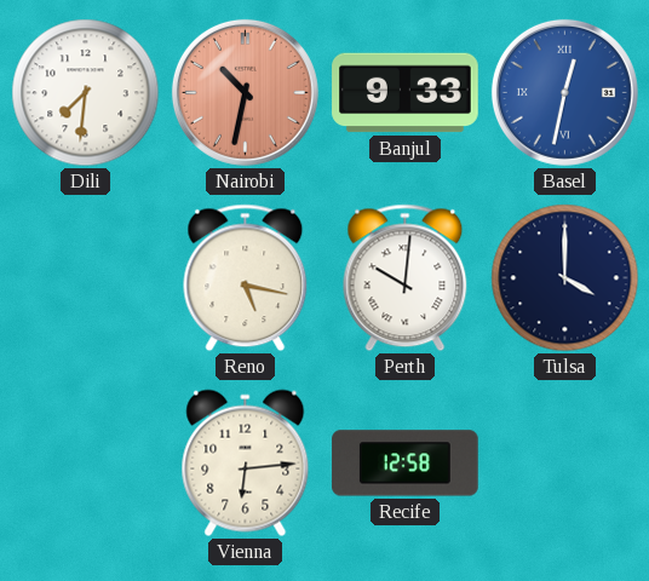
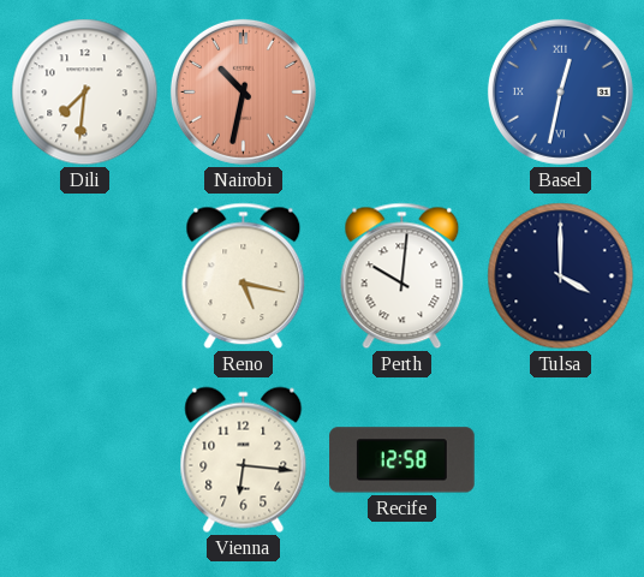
Banjul: 9:33 -> none (406, 93)
Vienna: 6:14 -> 6:16 (244, 460)
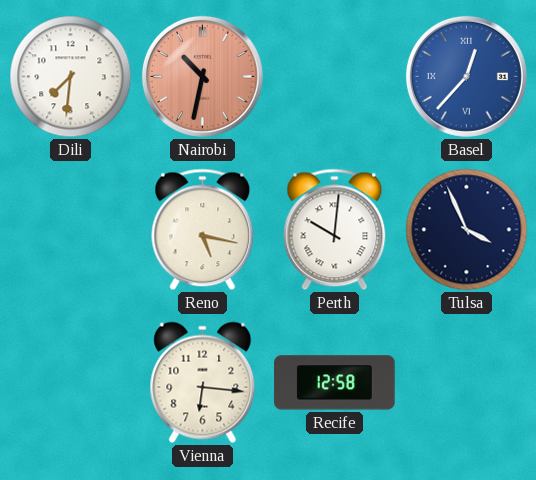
Basel: 12:32 -> 12:37 (466, 76)
Tulsa: 4:00 -> 3:56 (467, 230)
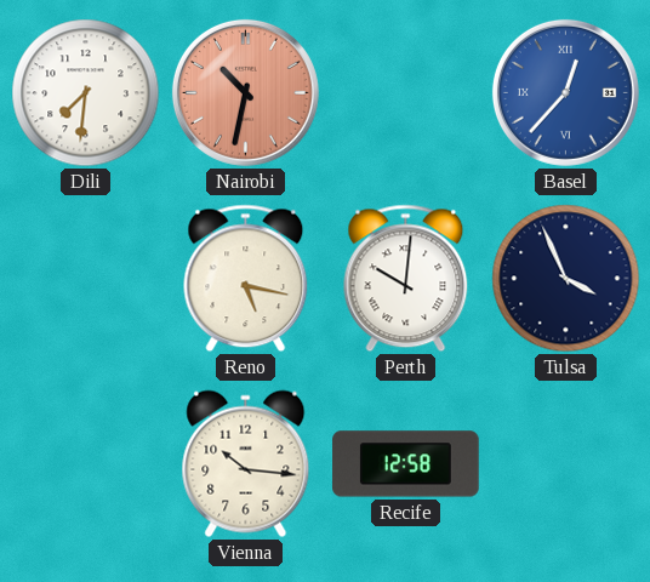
Vienna: 6:16 -> 10:16 (246, 464)
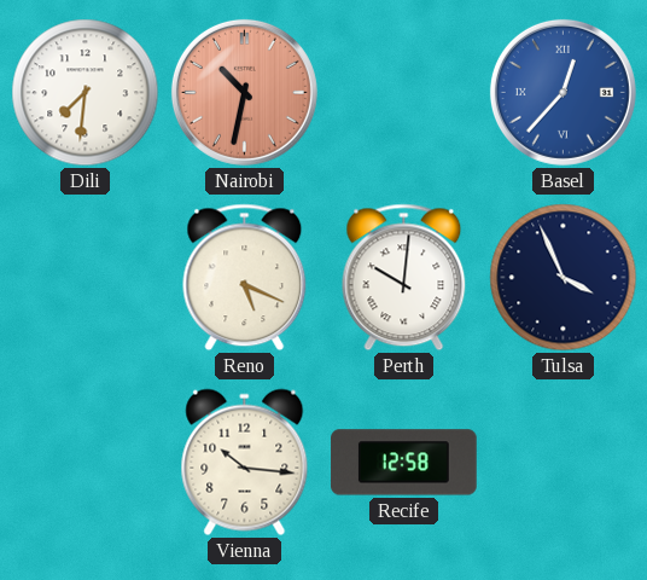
Reno: 5:17 -> 5:19 (245, 278)
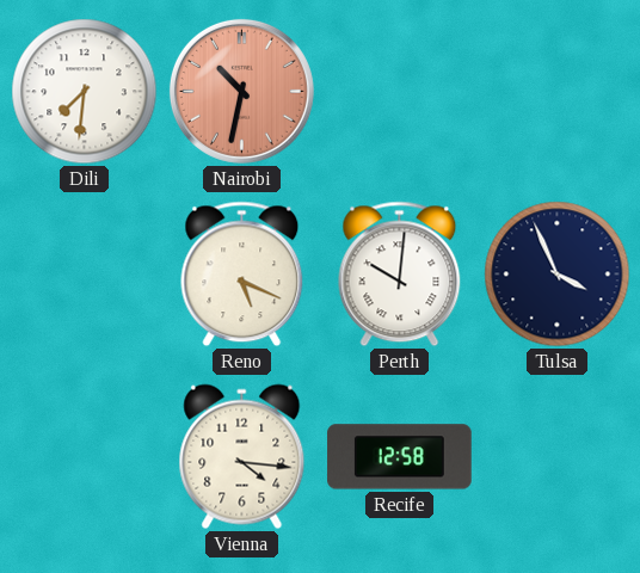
Basel: 12:37 -> none (563, 92)
Vienna: 10:16 -> 4:16 (242, 457)
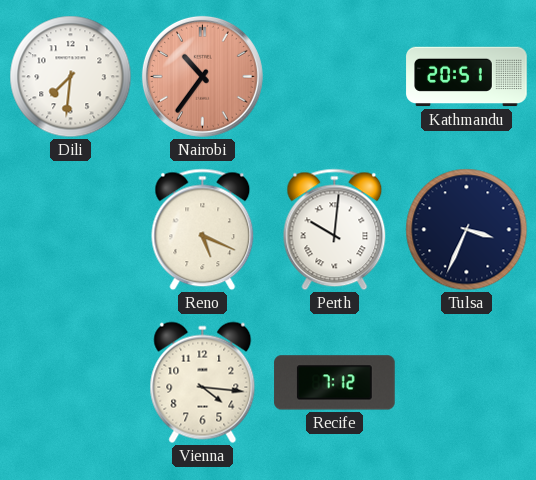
Nairobi: 10:32 -> 10:36 (202, 76)
Kathmandu: none -> 20:51 (467, 77)
Tulsa: 3:56 -> 3:34 (467, 230)
Recife: 12:58 -> 7:12 (335, 383)
